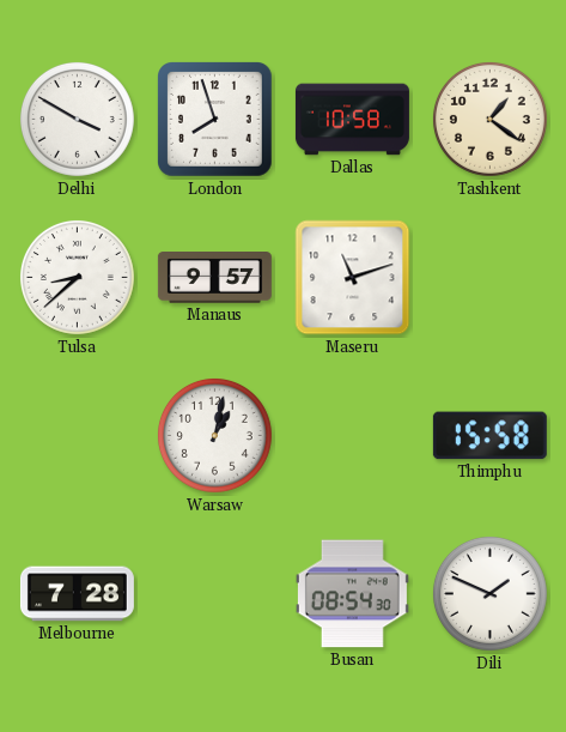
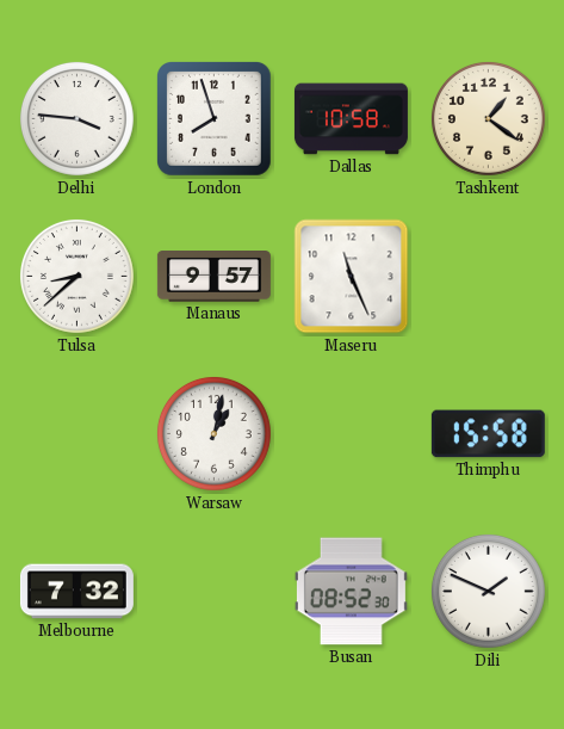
Delhi: 3:50 -> 3:46 (76, 118)
Maseru: 11:12 -> 11:26 (352, 277)
Melbourne: 7:28 -> 7:32 (76, 592)
Busan: 08:54 -> 08:52 (351, 592)
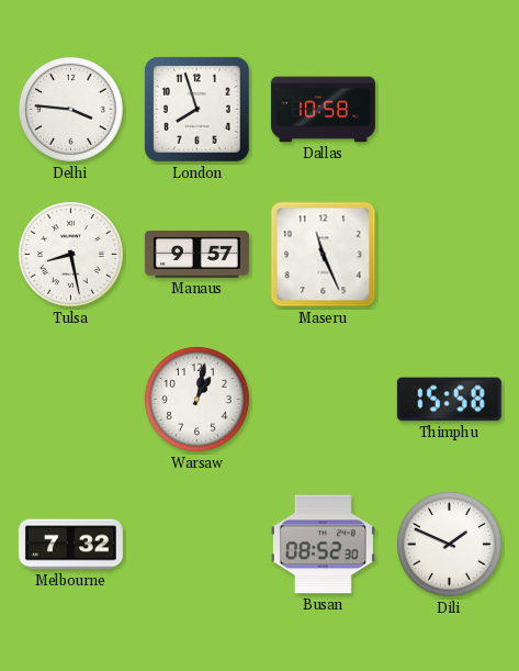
Tashkent: 1:21 -> none (488, 118)
Tulsa: 8:38 -> 8:28 (70, 254)
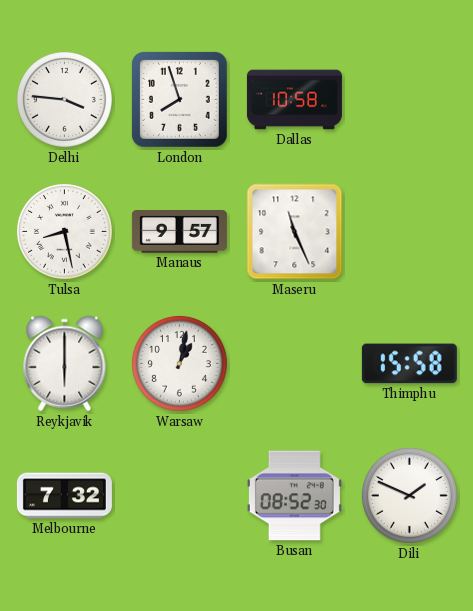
Reykjavik: none -> 6:00 (65, 364)
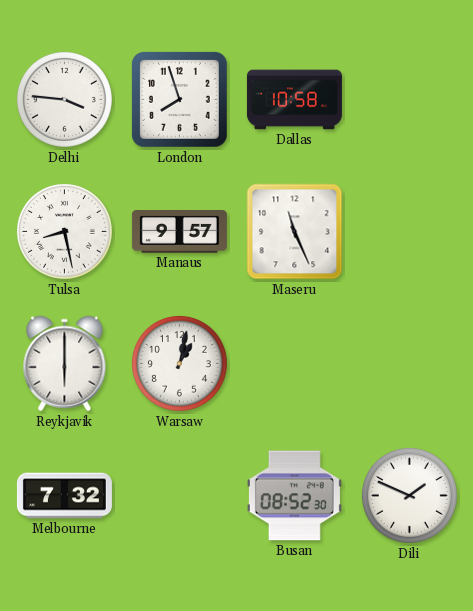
Thimphu: 15:58 -> none (409, 364)
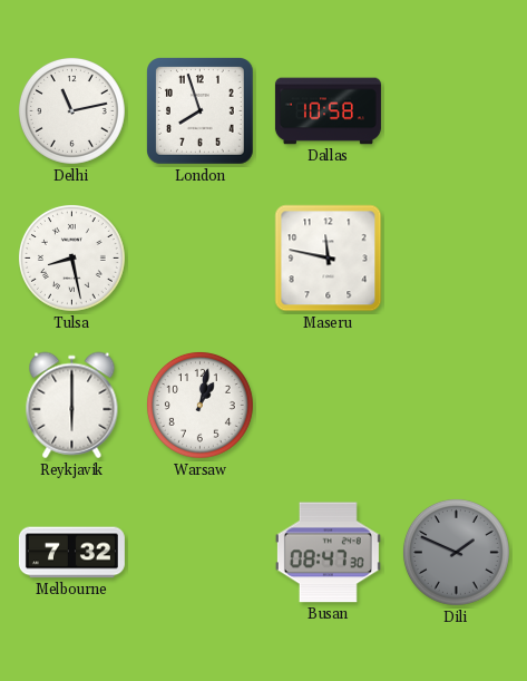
Delhi: 3:46 -> 11:13 (71, 110)
Manaus: 9:57 -> none (179, 232)
Maseru: 11:26 -> 11:47 (329, 259)
Busan: 08:52 -> 08:47 (328, 553)
Dili dial: white -> grey (456, 552)
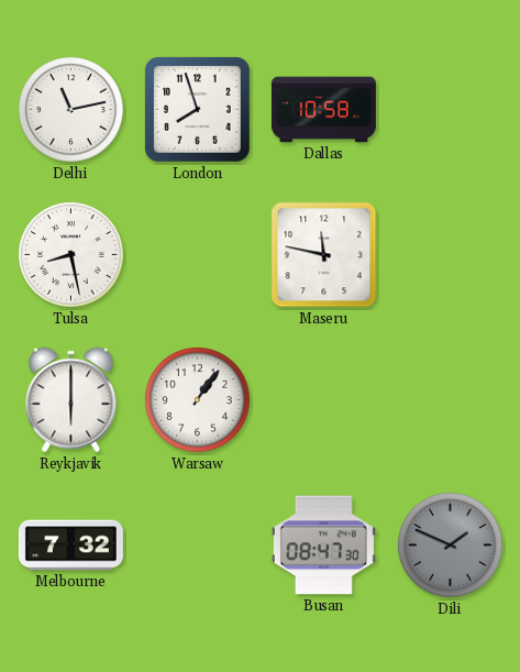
Warsaw: 1:02 -> 1:06 (197, 399)
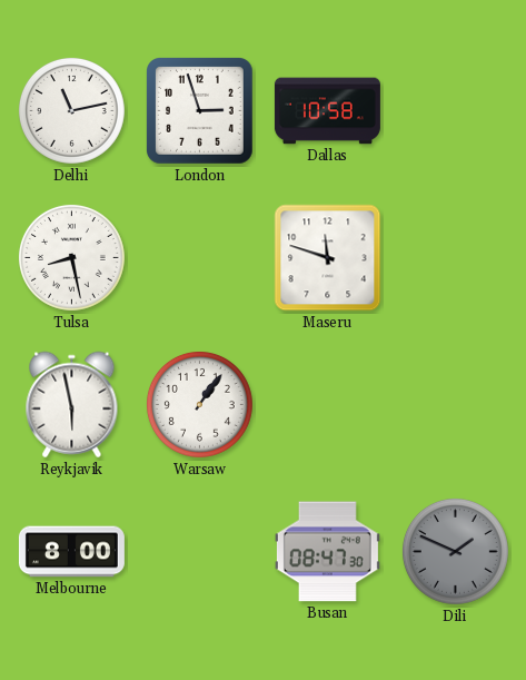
London: 7:57 -> 2:57 (200, 111)
Maseru: 11:47 -> 11:48 (328, 258)
Reykjavik: 6:00 -> 5:58 (72, 405)
Melbourne: 7:32 -> 8:00 (71, 552)
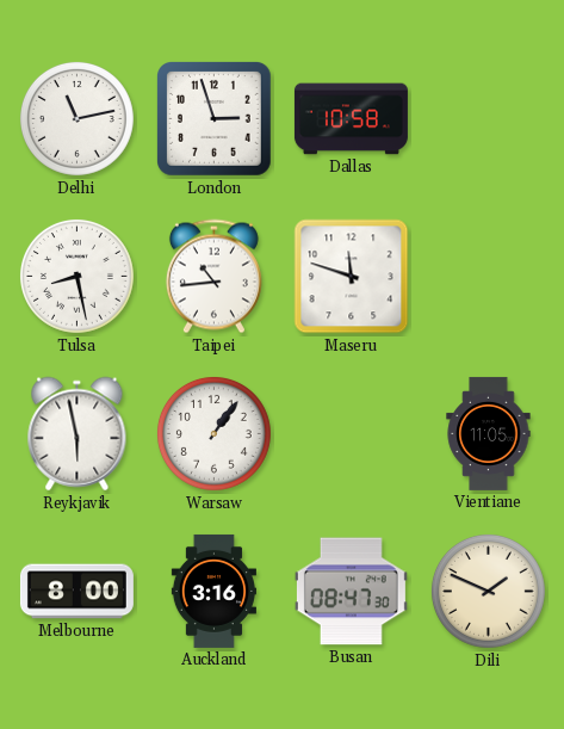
Taipei: none -> 10:44 (213, 277)
Vientiane: none -> 11:05 (489, 433)
Auckland: none -> 3:16 (213, 591)
Dili dial: grey -> cream (488, 591)
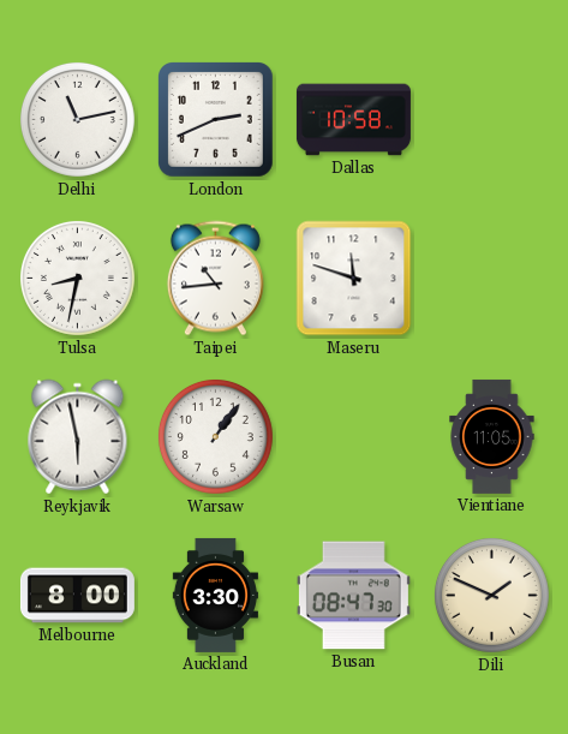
London: 2:57 -> 2:41 (216, 120)
Tulsa: 8:28 -> 8:32 (77, 278)
Auckland: 3:16 -> 3:30 (215, 595)
